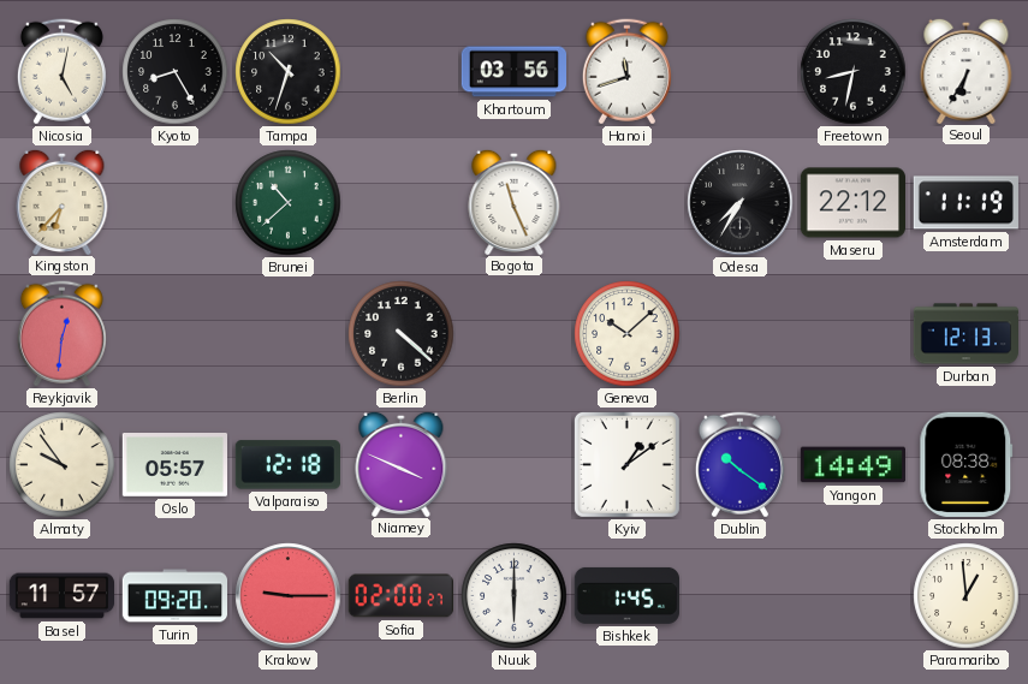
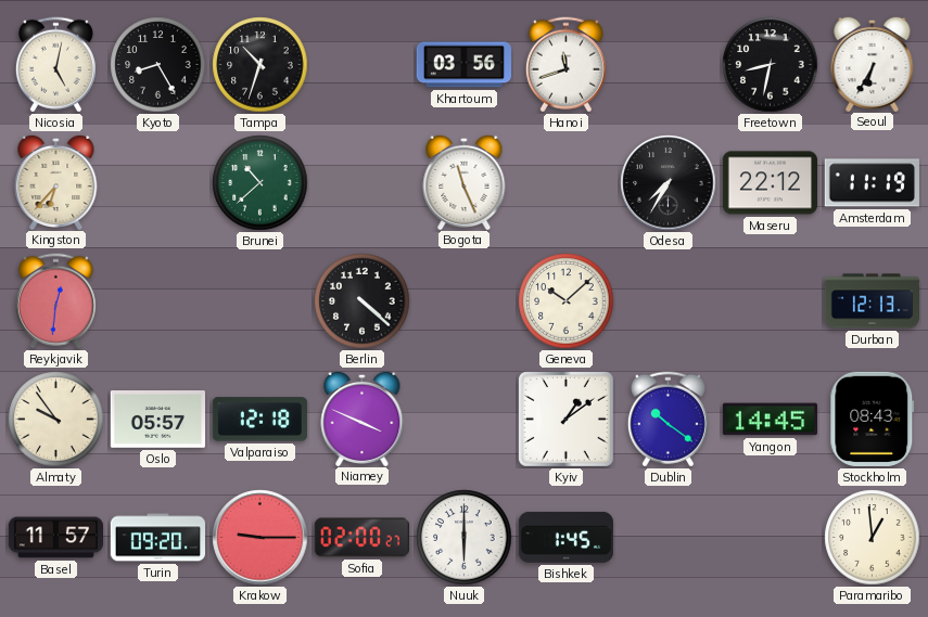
Yangon: 14:49 -> 14:45 (770, 420)
Stockholm: 08:38 -> 08:43 (873, 419)
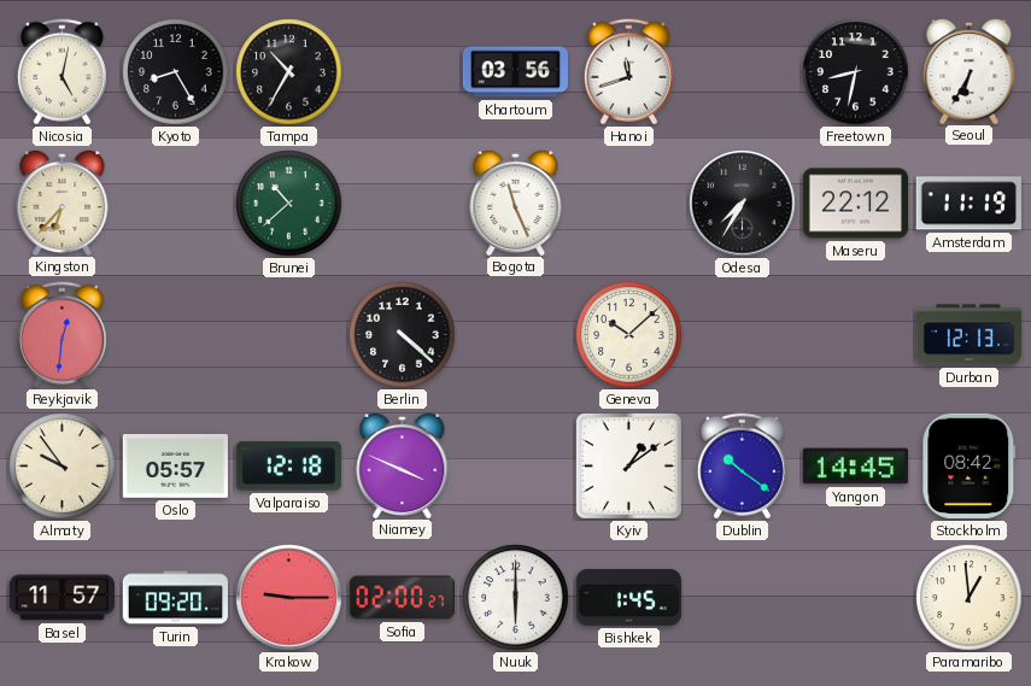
Tampa: 10:33 -> 10:35 (289, 72)
Stockholm: 08:43 -> 08:42 (970, 465)
